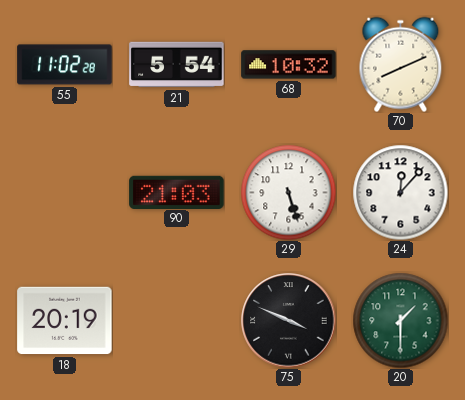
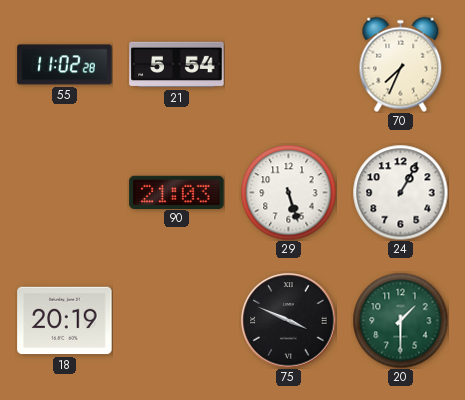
68: 10:32 -> none (289, 65)
70: 8:11 -> 7:34 (401, 64)
24: 12:07 -> 1:05 (400, 192)
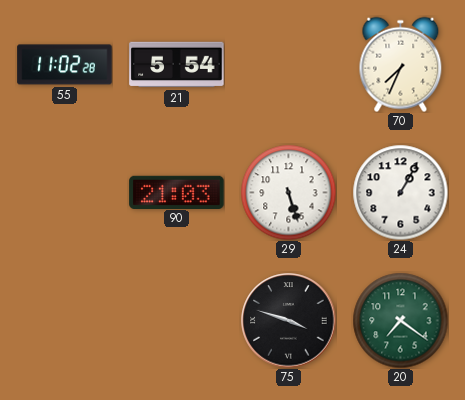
18: 20:19 -> none (65, 321)
75: 3:49 -> 3:48 (289, 321)
20: 1:30 -> 7:21 (400, 320)
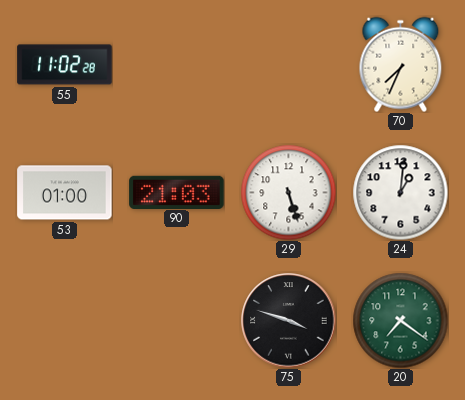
21: 5:54 -> none (177, 65)
53: none -> 01:00 (65, 193)
24: 1:05 -> 1:01 (400, 192)
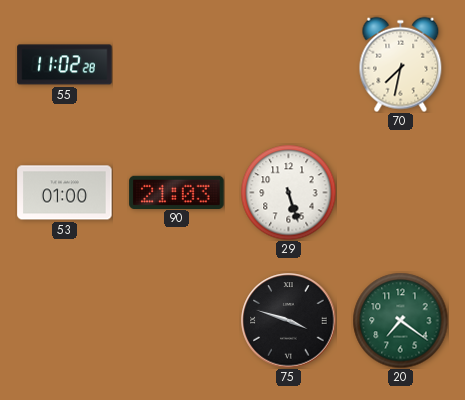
70: 7:34 -> 7:32 (401, 64)
24: 1:01 -> none (400, 192)
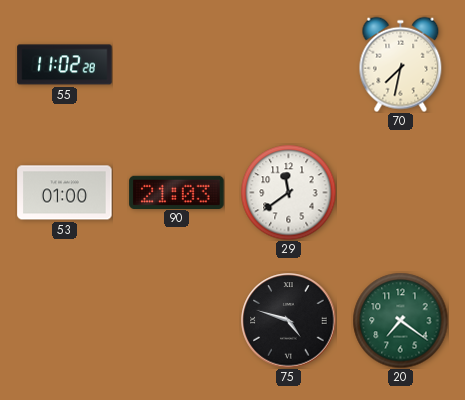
29: 5:27 -> 11:39 (288, 192)
75: 3:48 -> 4:48 (289, 321)
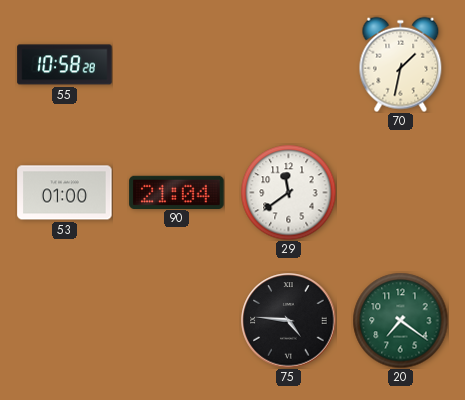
55: 11:02 -> 10:58 (65, 65)
70: 7:32 -> 1:32 (401, 64)
90: 21:03 -> 21:04 (177, 192)
75: 4:48 -> 4:46 (289, 321)
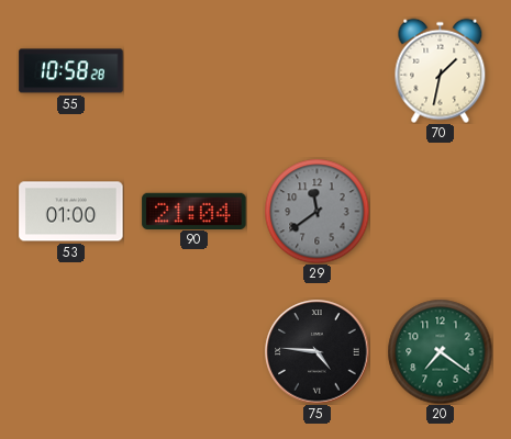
29 dial: white -> grey (316, 211)
